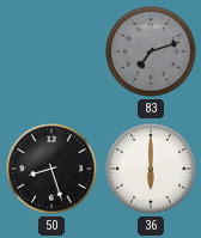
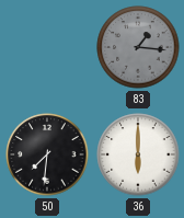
83: 7:12 -> 1:16 (138, 47)
50: 8:27 -> 7:31 (47, 154)
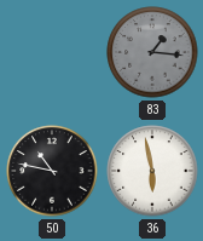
50: 7:31 -> 10:47 (52, 171)
36: 6:00 -> 5:58 (152, 171)
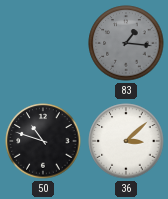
50: 10:47 -> 10:48 (43, 141)
36: 5:58 -> 3:08 (126, 141)
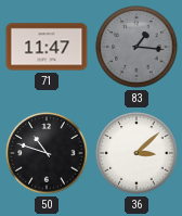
71: none -> 11:47 (47, 47)
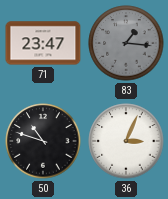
71: 11:47 -> 23:47 (43, 43)
36: 3:08 -> 3:04 (126, 141)
